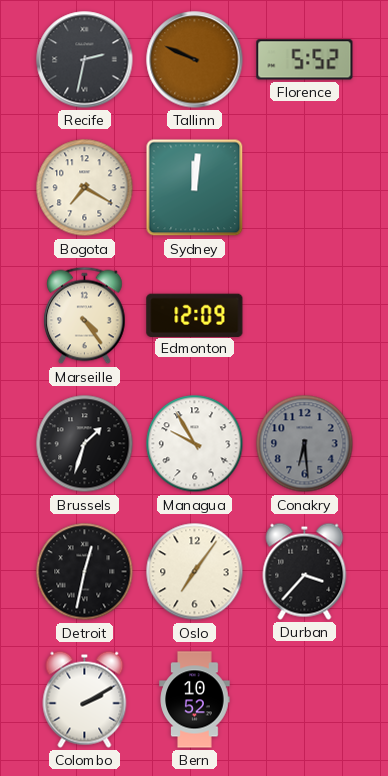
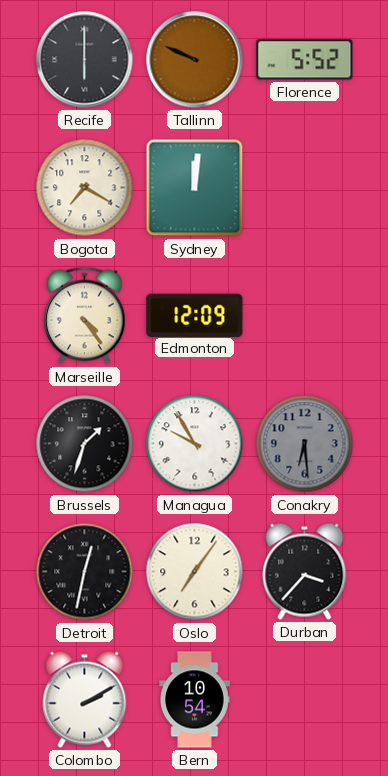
Recife: 2:32 -> 6:00 (85, 60)
Bern: 10:52 -> 10:54 (195, 700)
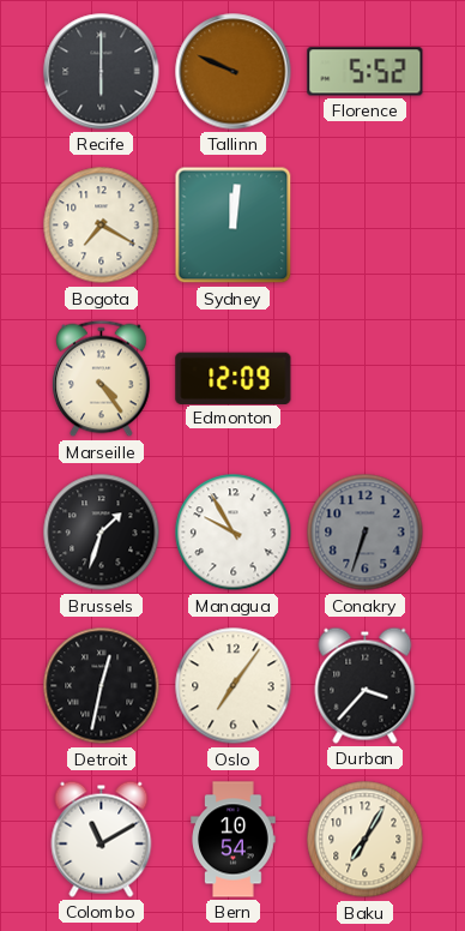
Conakry: 6:29 -> 6:33 (366, 533)
Colombo: 2:10 -> 11:10 (102, 839)
Baku: none -> 7:05 (366, 840)
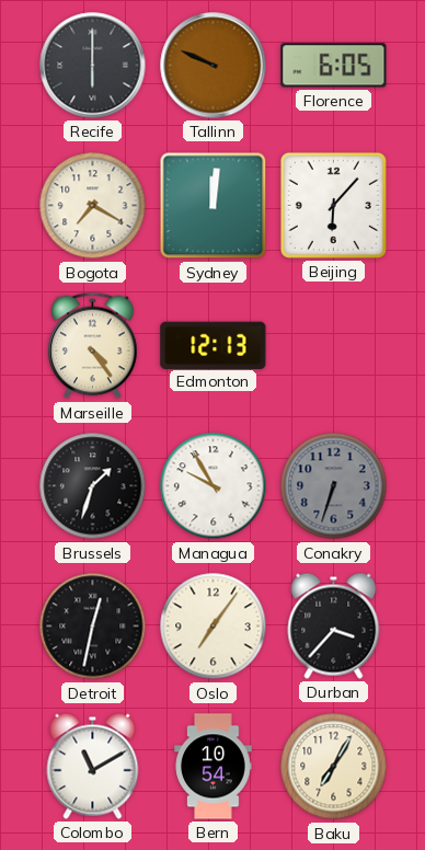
Florence: 5:52 -> 6:05 (334, 66)
Beijing: none -> 6:07 (333, 205)
Edmonton: 12:09 -> 12:13 (214, 345)
